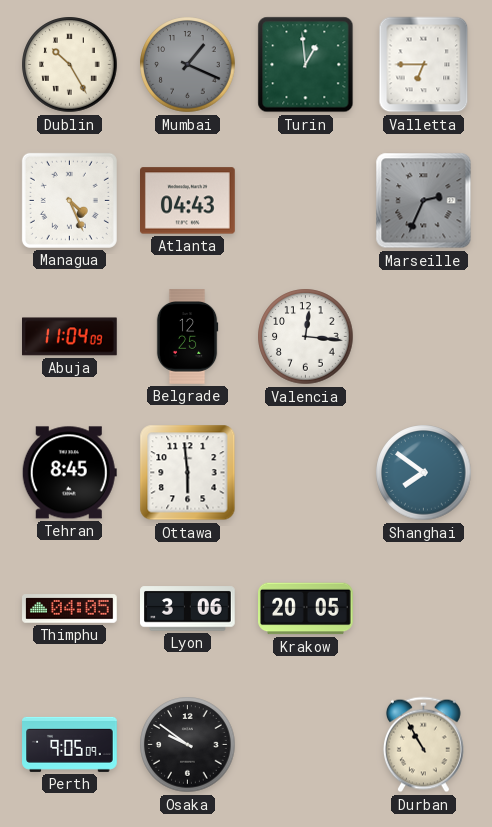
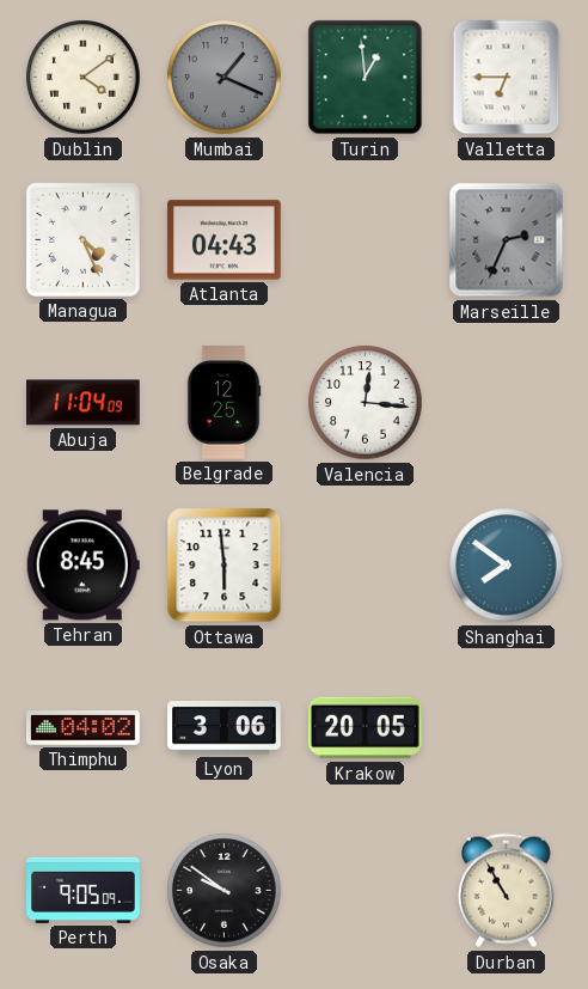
Dublin: 10:25 -> 4:09 (84, 78)
Thimphu: 04:05 -> 04:02 (84, 728)
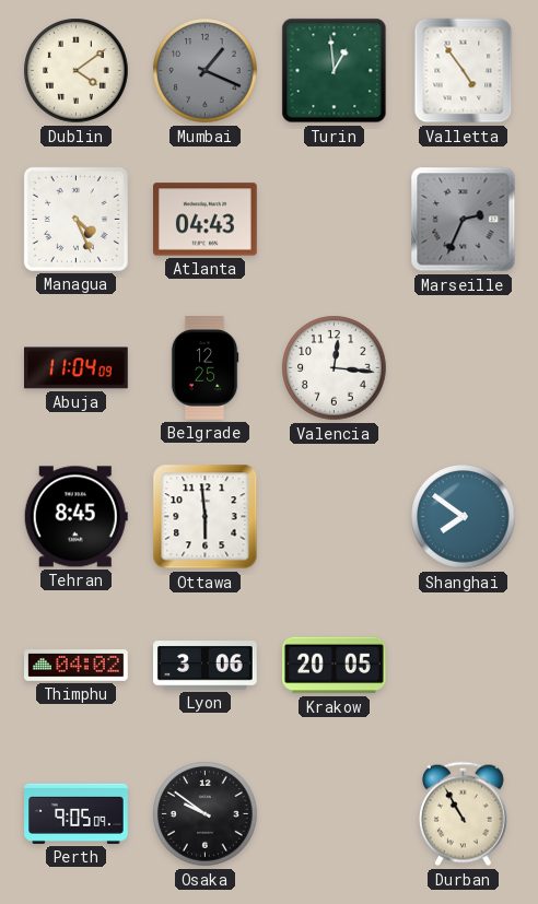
Valletta: 6:45 -> 4:54 (464, 71)
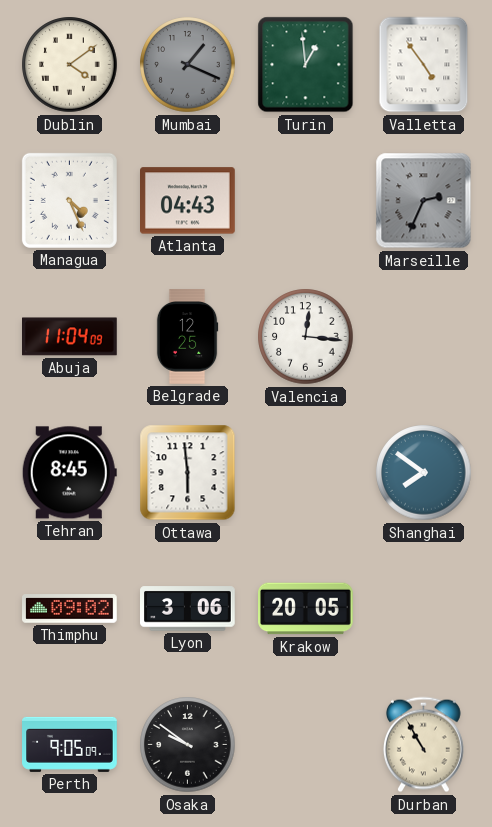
Thimphu: 04:02 -> 09:02 (70, 609)
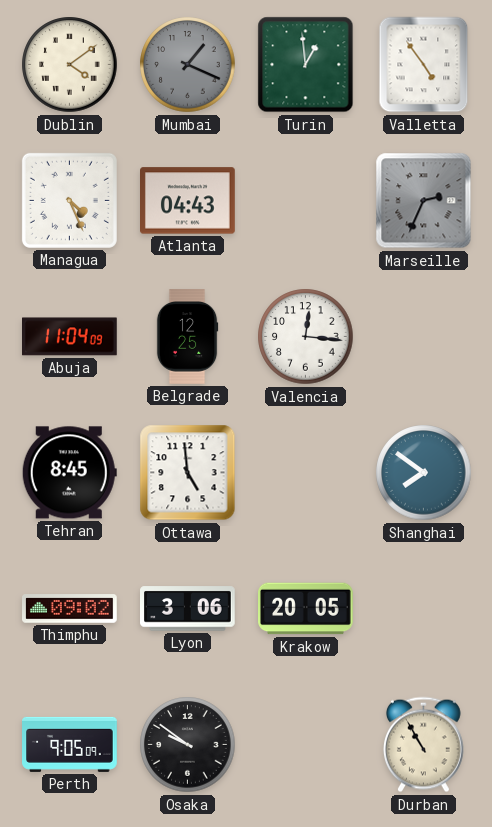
Ottawa: 5:59 -> 4:59 (188, 473)
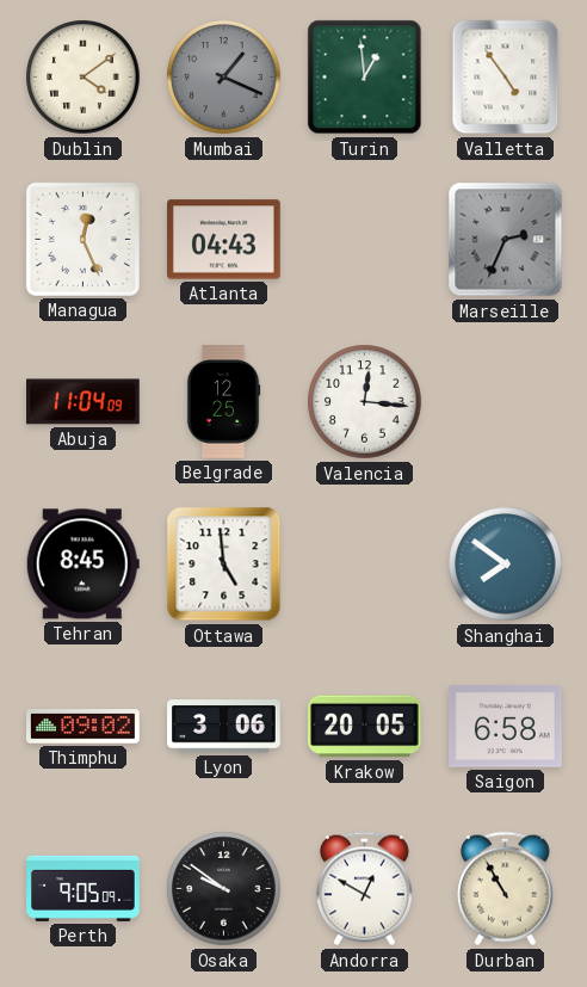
Managua: 4:26 -> 12:26 (82, 239)
Saigon: none -> 6:58 (506, 727)
Andorra: none -> 12:50 (364, 889)
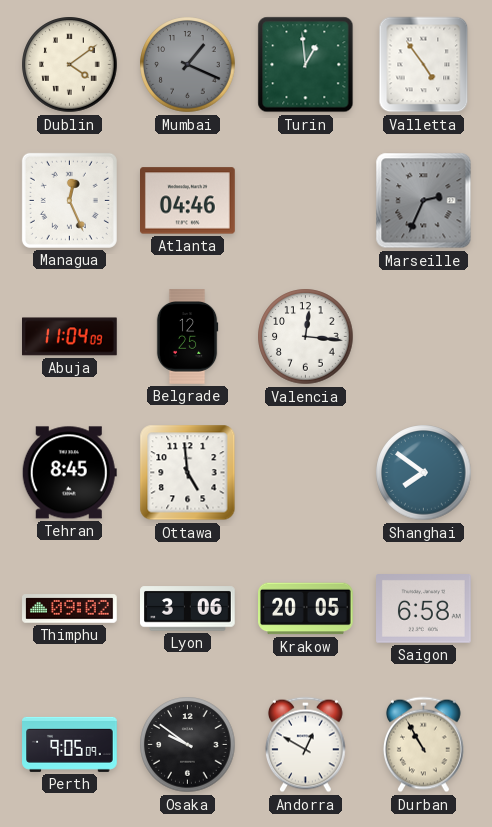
Atlanta: 04:43 -> 04:46 (188, 201)
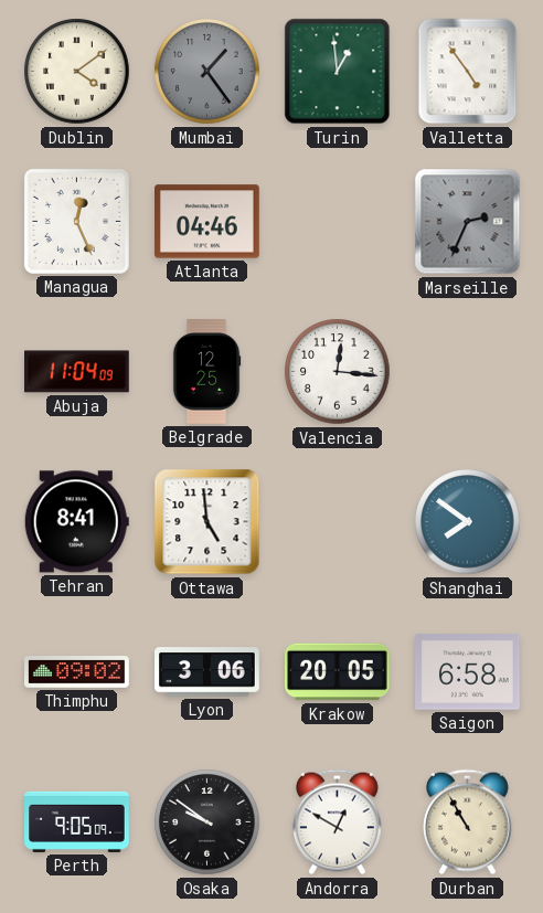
Mumbai: 1:19 -> 1:24 (207, 72)
Tehran: 8:45 -> 8:41 (76, 522)
